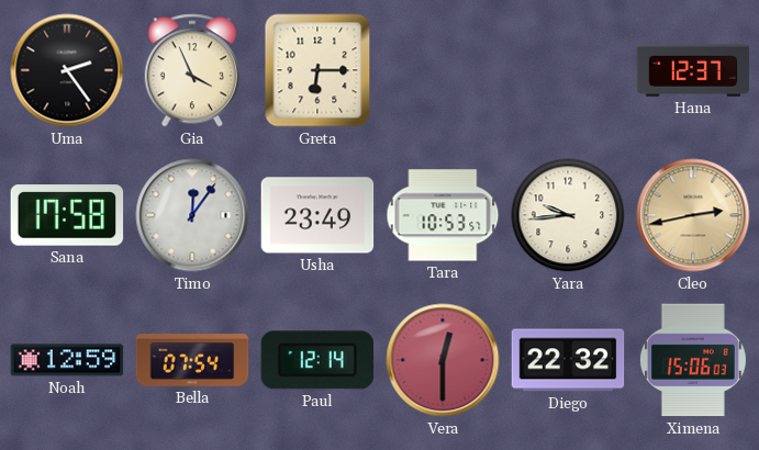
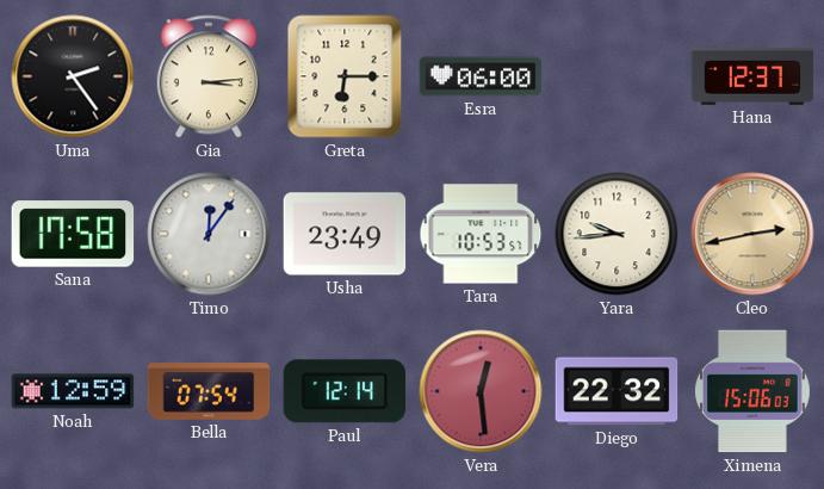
Gia: 3:56 -> 3:14 (207, 76)
Esra: none -> 06:00 (481, 76)
Vera: 12:30 -> 12:29 (481, 391)
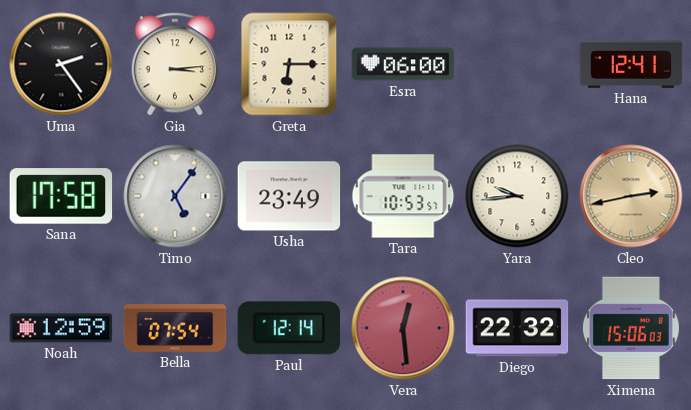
Hana: 12:37 -> 12:41 (631, 65)
Timo: 12:06 -> 5:06 (175, 196)
